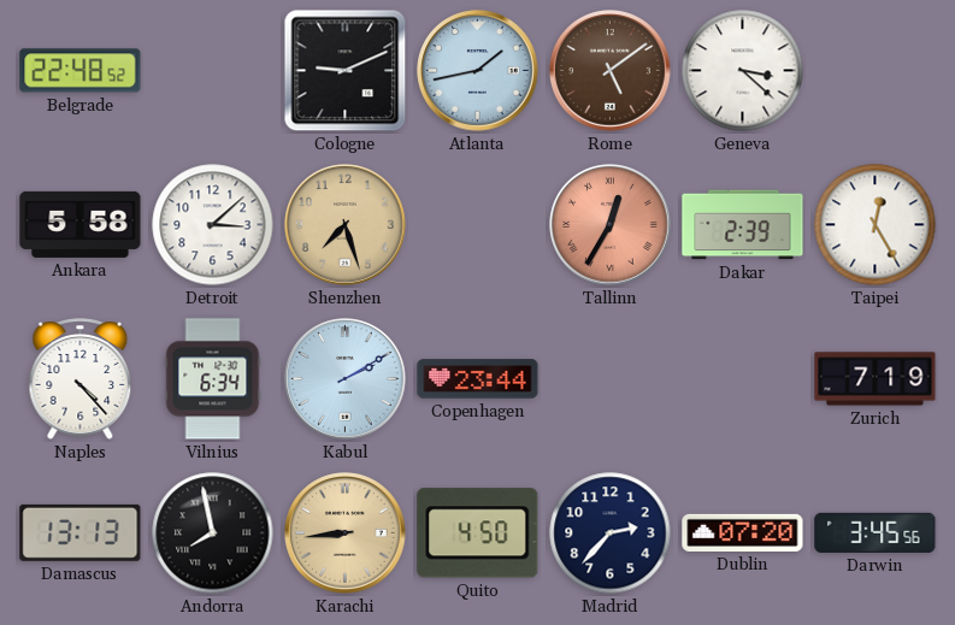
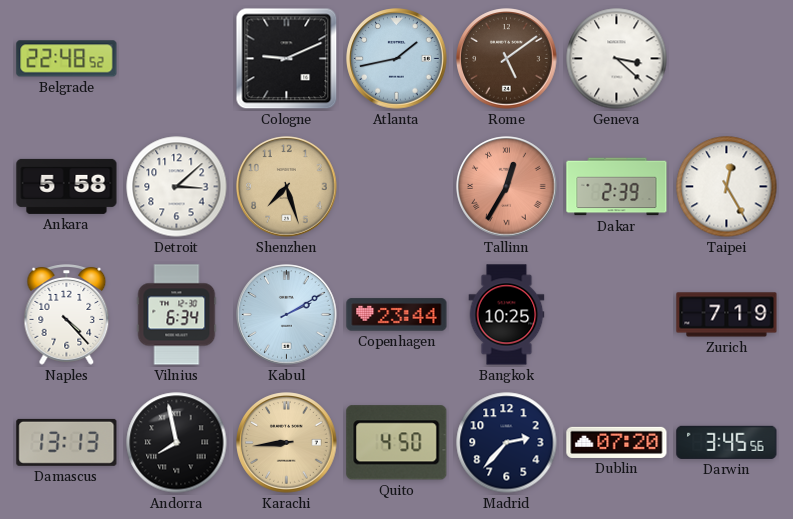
Bangkok: none -> 10:25 (507, 315)
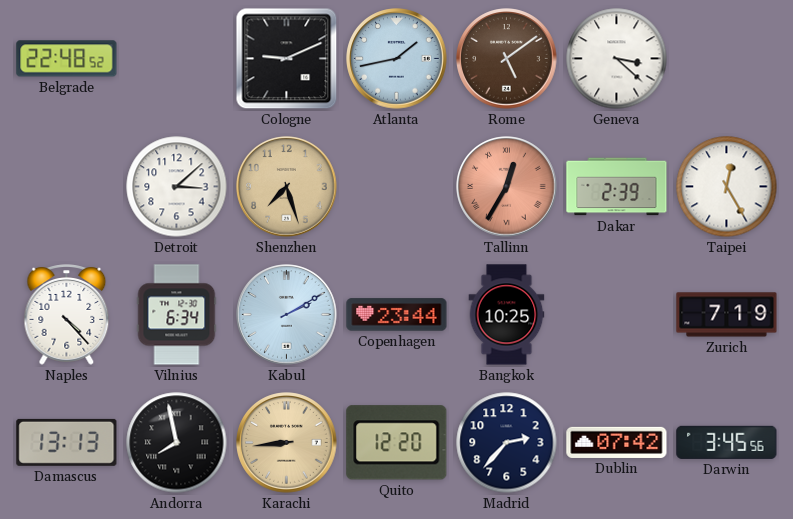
Ankara: 5:58 -> none (67, 186)
Quito: 4:50 -> 12:20 (397, 443)
Dublin: 07:20 -> 07:42 (617, 442)
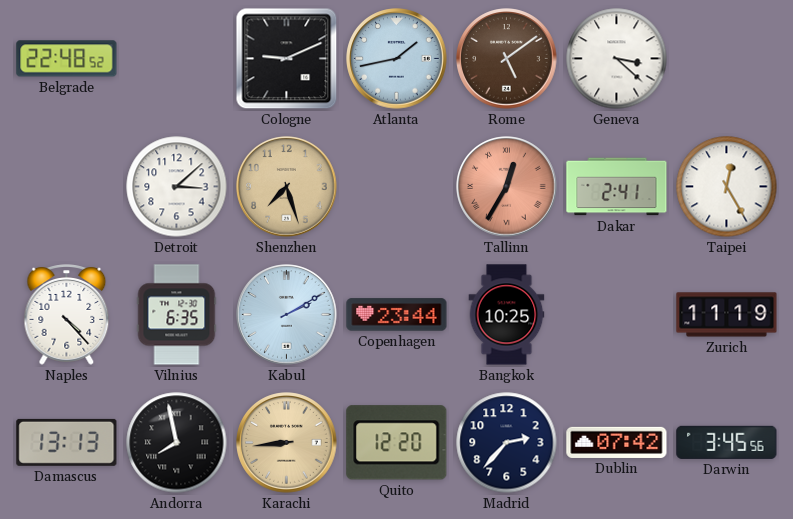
Dakar: 2:39 -> 2:41 (617, 187)
Vilnius: 6:34 -> 6:35 (177, 315)
Zurich: 7:19 -> 11:19 (727, 315)
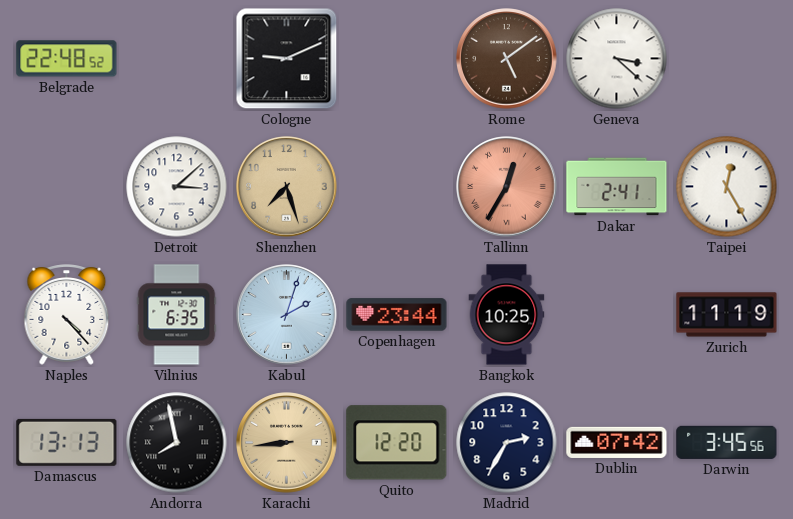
Atlanta: 1:43 -> none (397, 59)
Kabul: 2:10 -> 2:03 (287, 315)
Madrid: 2:37 -> 2:35 (507, 443)
